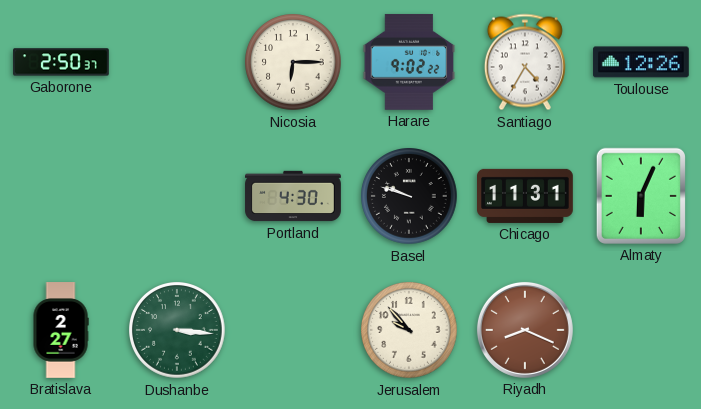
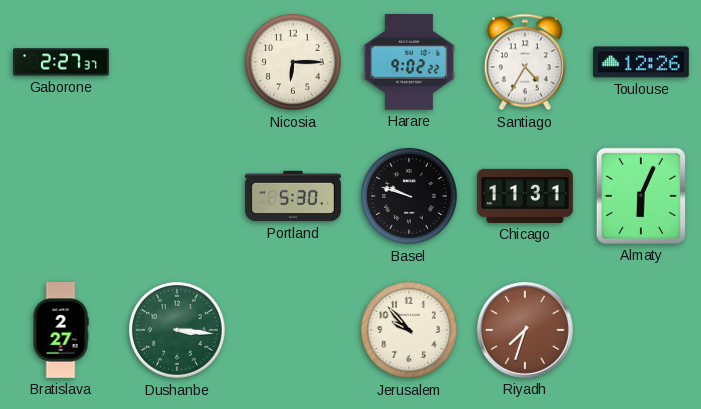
Gaborone: 2:50 -> 2:27 (61, 62)
Portland: 4:30 -> 5:30 (293, 196)
Riyadh: 8:19 -> 7:33 (525, 330)
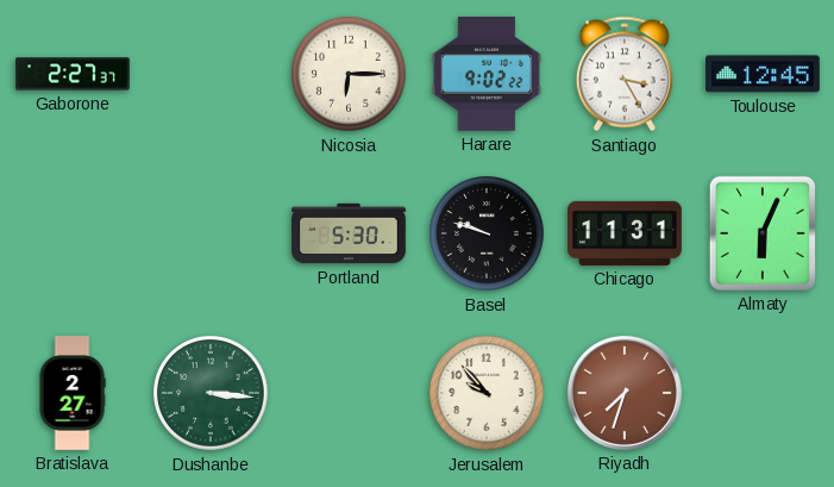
Santiago: 4:35 -> 3:25 (625, 74)
Toulouse: 12:26 -> 12:45 (764, 74)
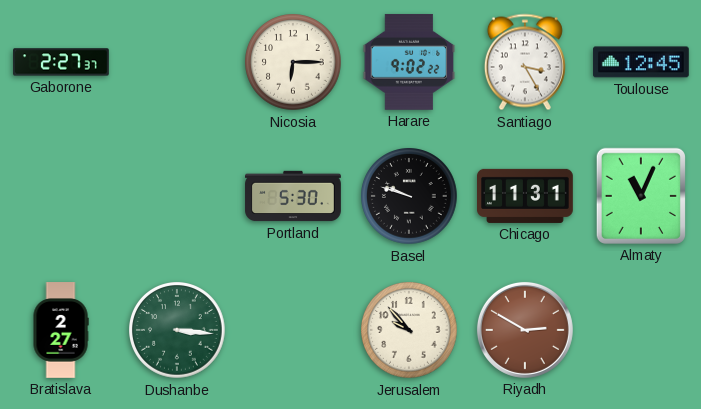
Almaty: 6:04 -> 11:04 (641, 196)
Riyadh: 7:33 -> 2:50 (525, 330)
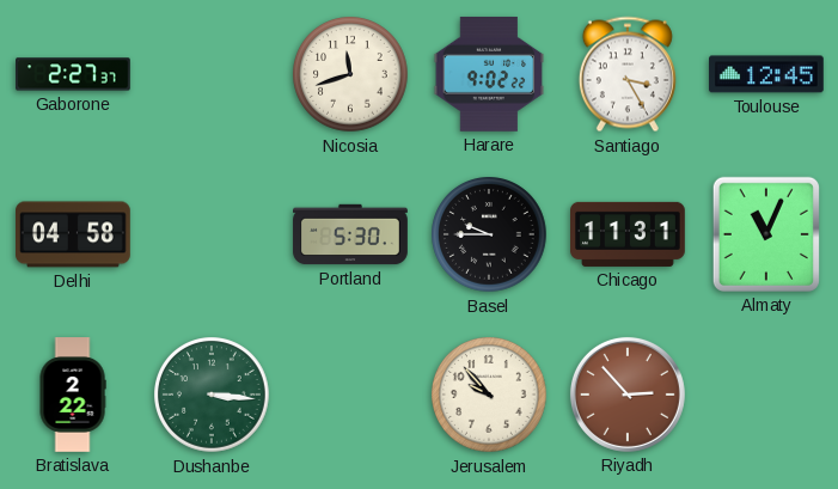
Nicosia: 6:15 -> 11:42 (351, 75)
Delhi: none -> 04:58 (74, 234)
Basel: 9:48 -> 9:45 (490, 236)
Bratislava: 2:27 -> 2:22 (73, 395)
Riyadh: 2:50 -> 2:53 (628, 395)
